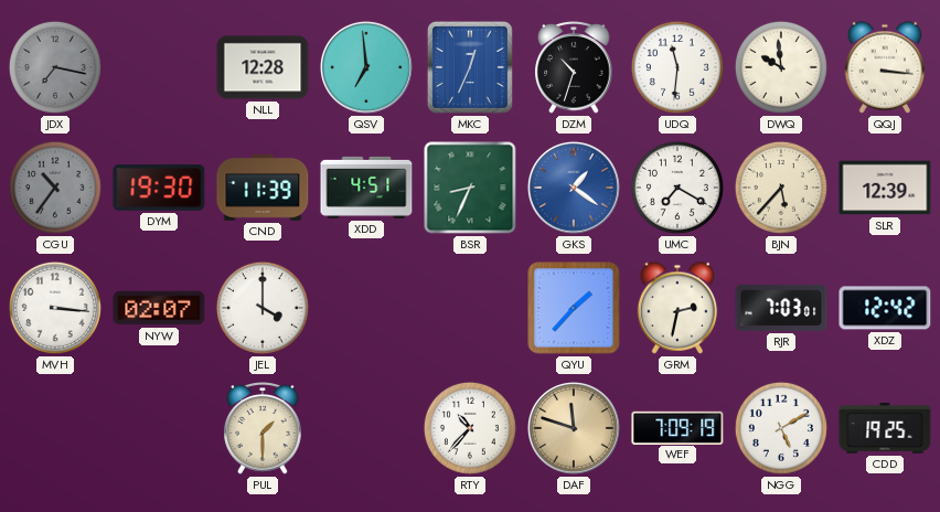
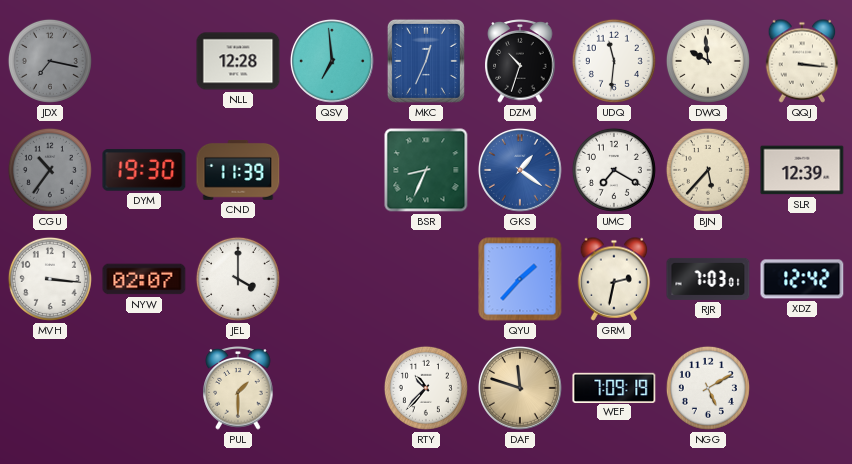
XDD: 4:51 -> none (366, 188)
CDD: 19:25 -> none (885, 428)
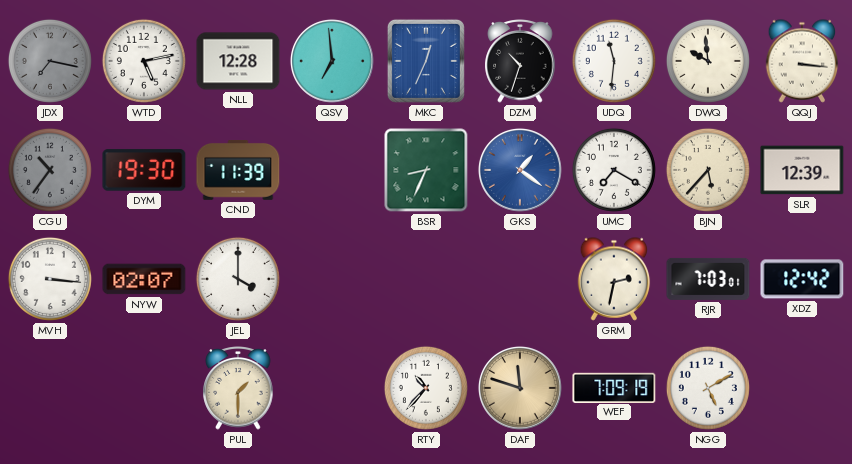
WTD: none -> 5:13 (144, 61)
QYU: 1:37 -> none (520, 279)
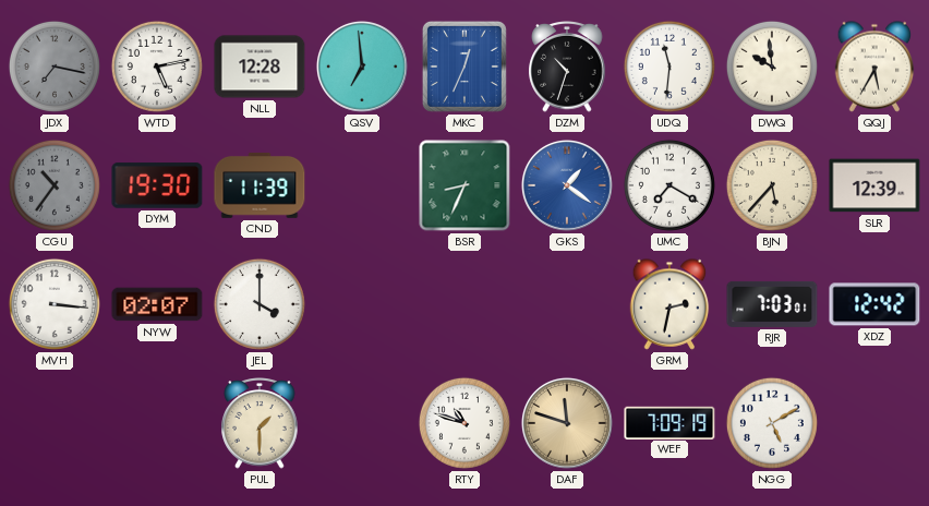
QQJ: 3:16 -> 5:35 (874, 67)
RTY: 10:37 -> 10:48 (464, 423)
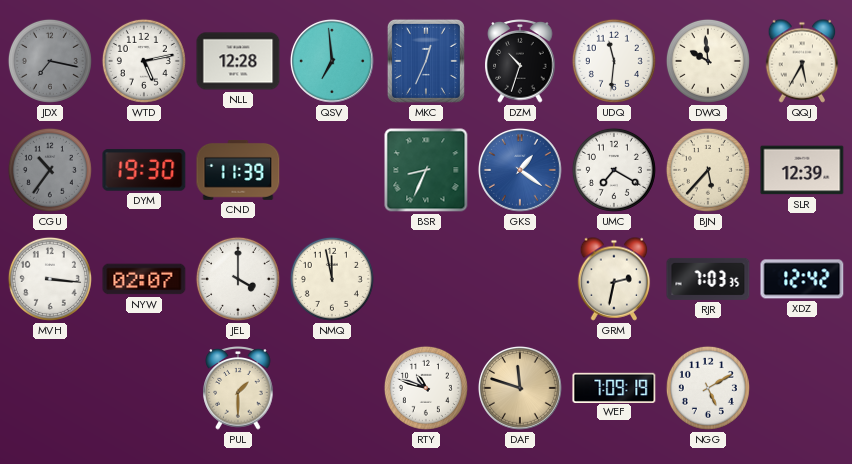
NMQ: none -> 11:58 (332, 279)
RJR: 7:03:01 -> 7:03:35 (708, 279)
